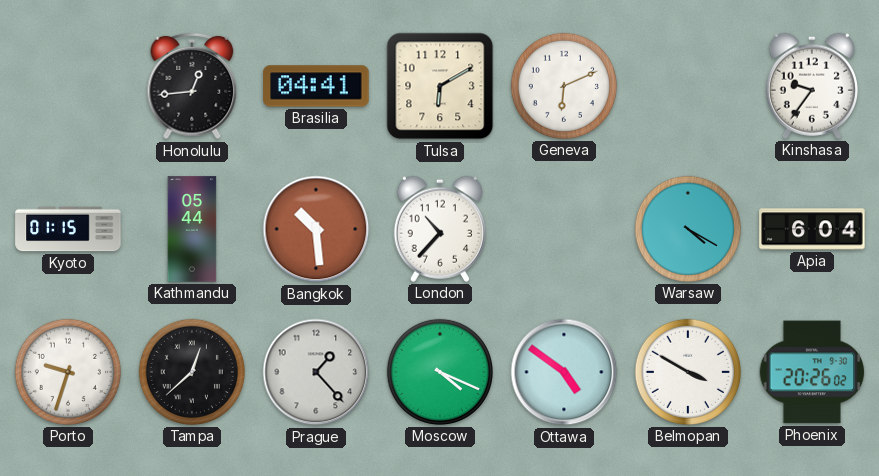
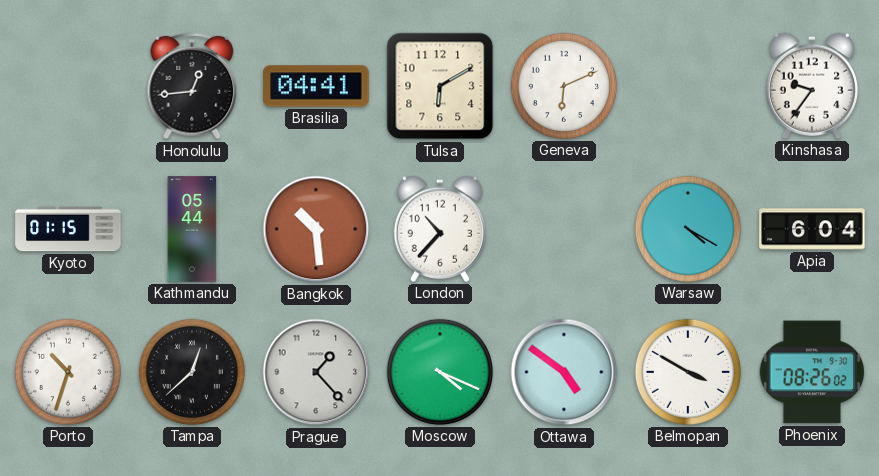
Porto: 9:33 -> 10:33 (68, 372)
Phoenix: 20:26 -> 08:26 (812, 372)
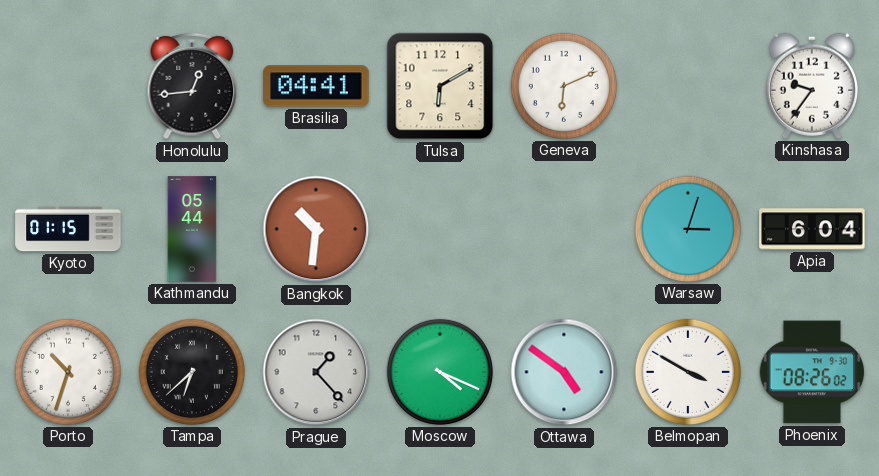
Bangkok: 10:29 -> 10:31 (316, 229)
London: 10:37 -> none (440, 229)
Warsaw: 4:20 -> 3:03 (688, 229)
Tampa: 12:38 -> 6:38 (192, 372)
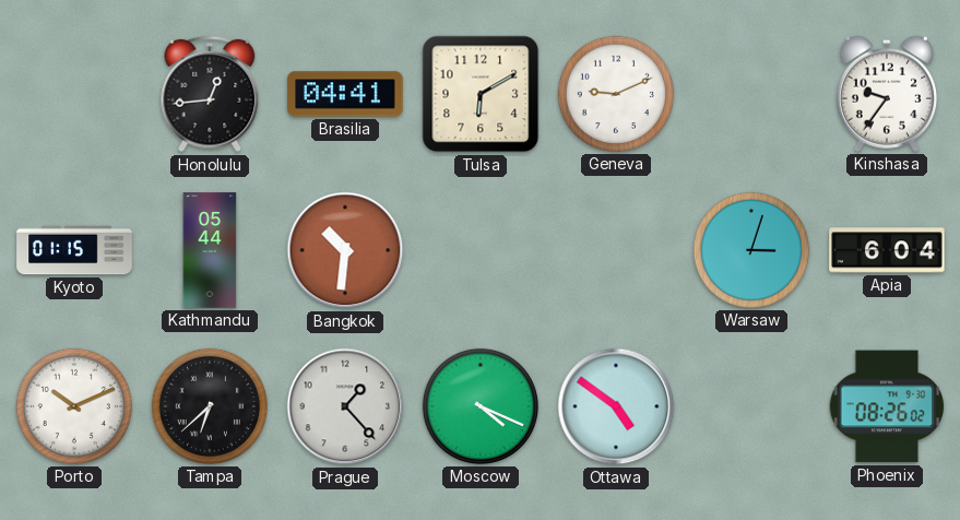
Geneva: 6:11 -> 9:11 (616, 94)
Porto: 10:33 -> 10:11 (74, 406)
Belmopan: 3:50 -> none (688, 372)
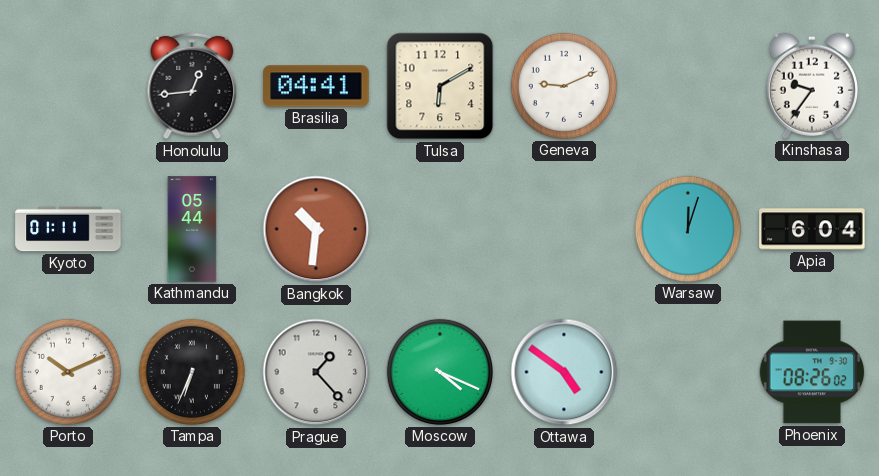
Kyoto: 01:15 -> 01:11 (68, 229)
Warsaw: 3:03 -> 12:03 (688, 229)
Tampa: 6:38 -> 6:34 (192, 372)
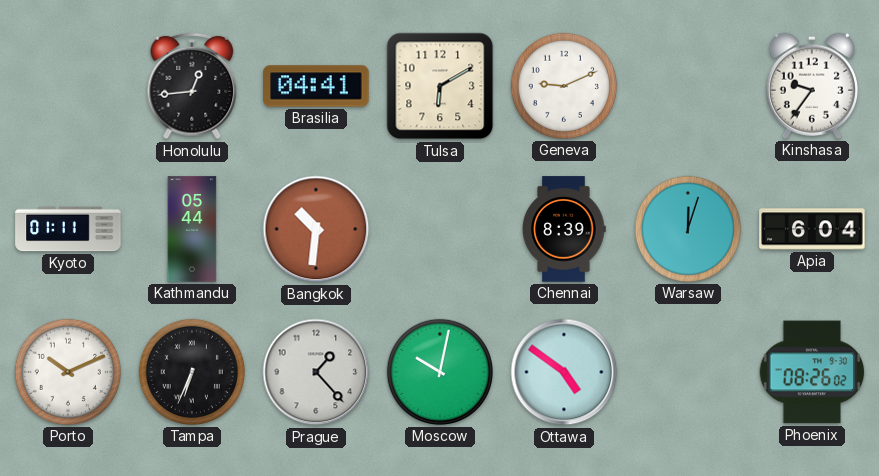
Chennai: none -> 8:39 (564, 229)
Moscow: 4:19 -> 10:02 (440, 372)
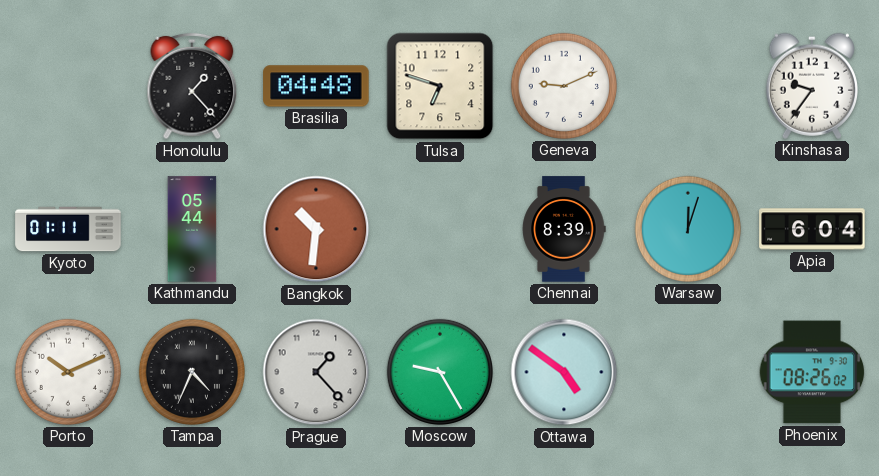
Honolulu: 12:44 -> 1:23 (192, 86)
Brasilia: 04:41 -> 04:48 (316, 86)
Tulsa: 6:10 -> 6:48 (440, 86)
Tampa: 6:34 -> 4:34 (192, 372)
Moscow: 10:02 -> 9:25 (440, 372)
